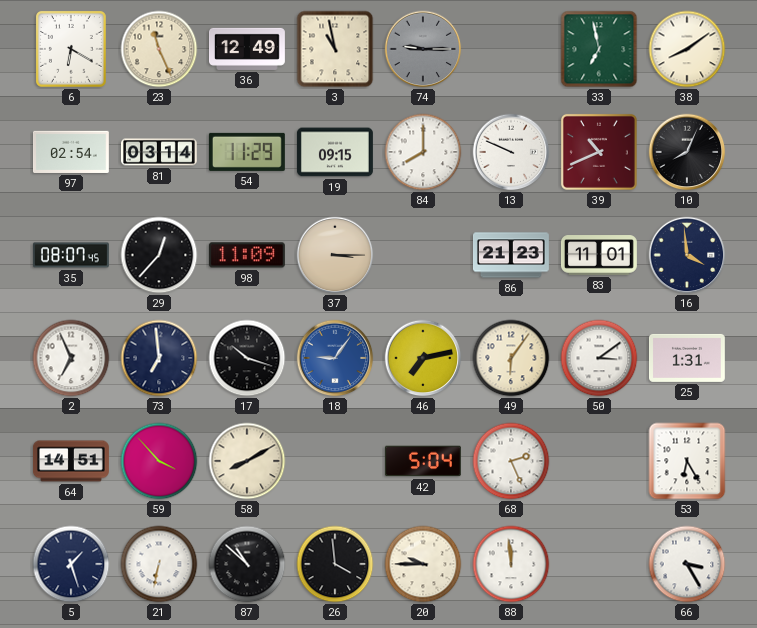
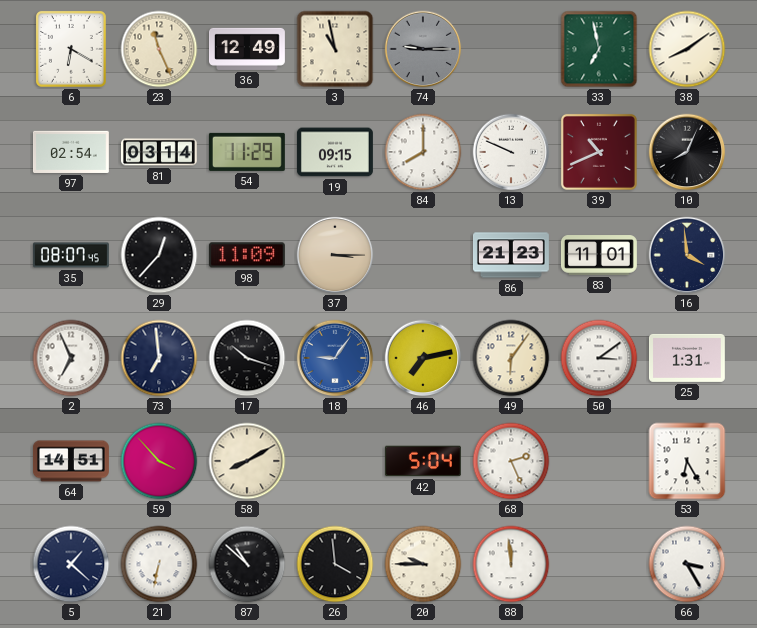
5: 1:27 -> 1:22 (71, 564)
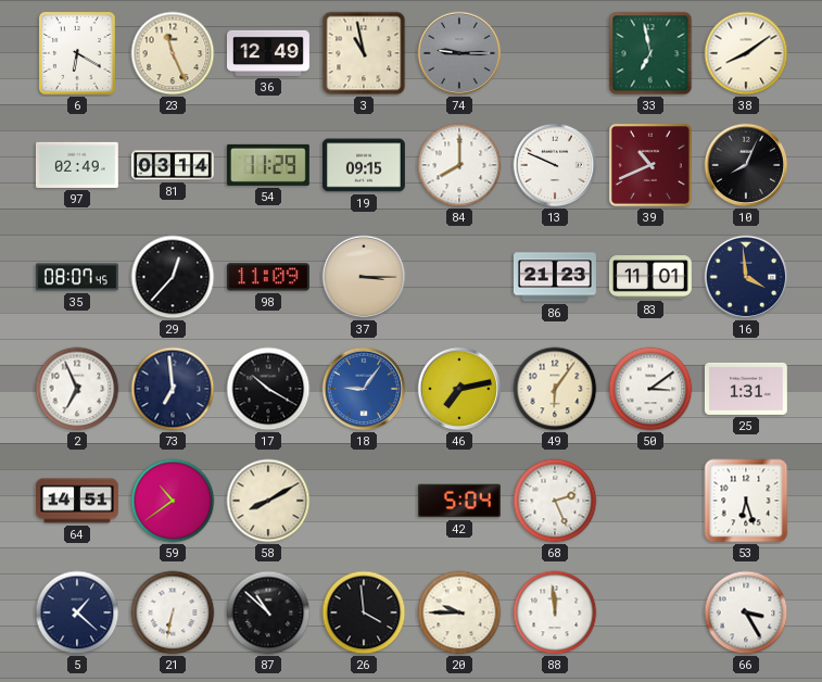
97: 02:54 -> 02:49 (77, 165)
17: 10:18 -> 10:20 (268, 389)
59: 3:53 -> 10:39 (173, 501)
53: 6:25 -> 6:27 (746, 501)
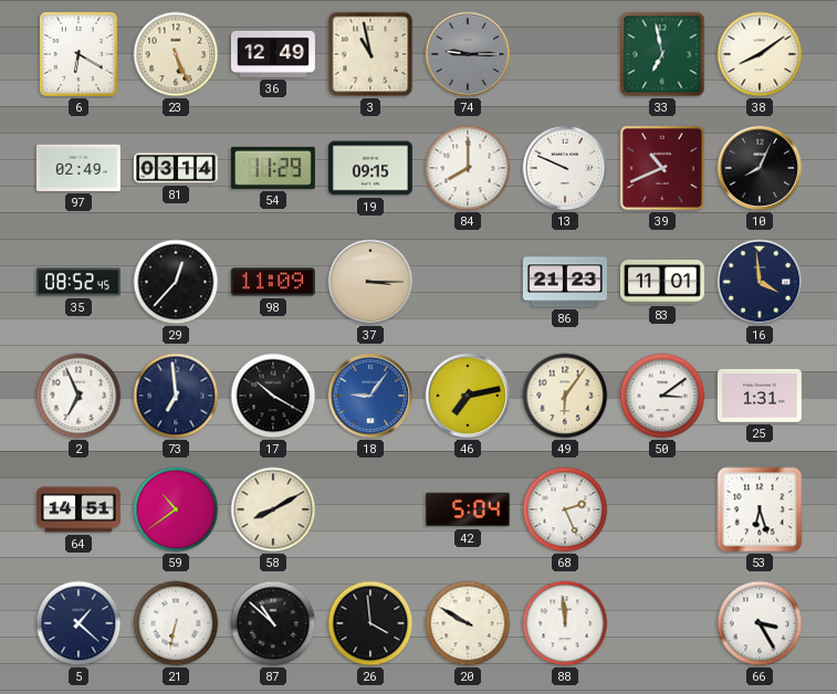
23: 11:26 -> 5:26 (176, 54)
35: 08:07 -> 08:52 (79, 282)
20: 9:45 -> 9:50 (468, 623)
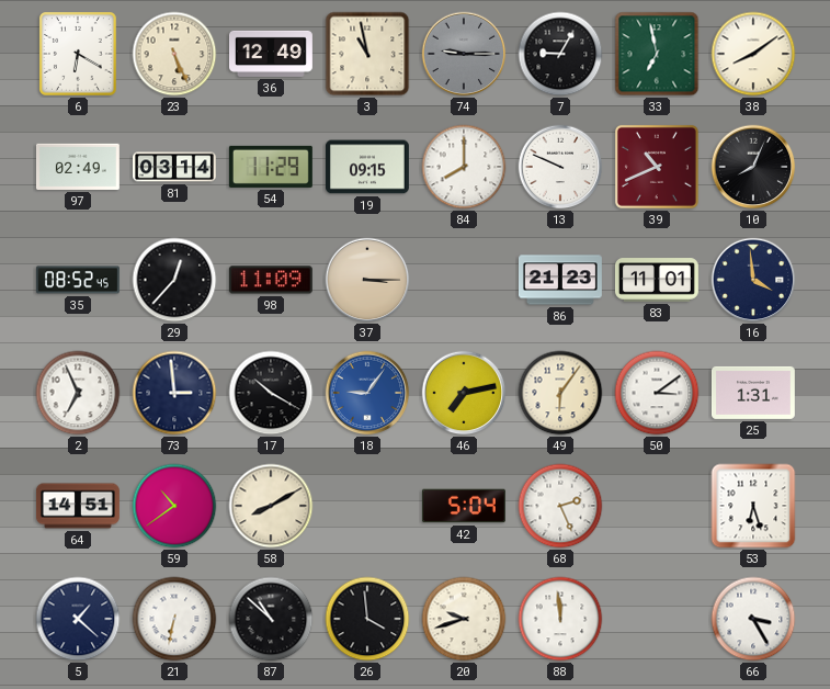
7: none -> 9:05 (560, 54)
73: 6:59 -> 2:59 (174, 393)
20: 9:50 -> 9:42 (464, 619)
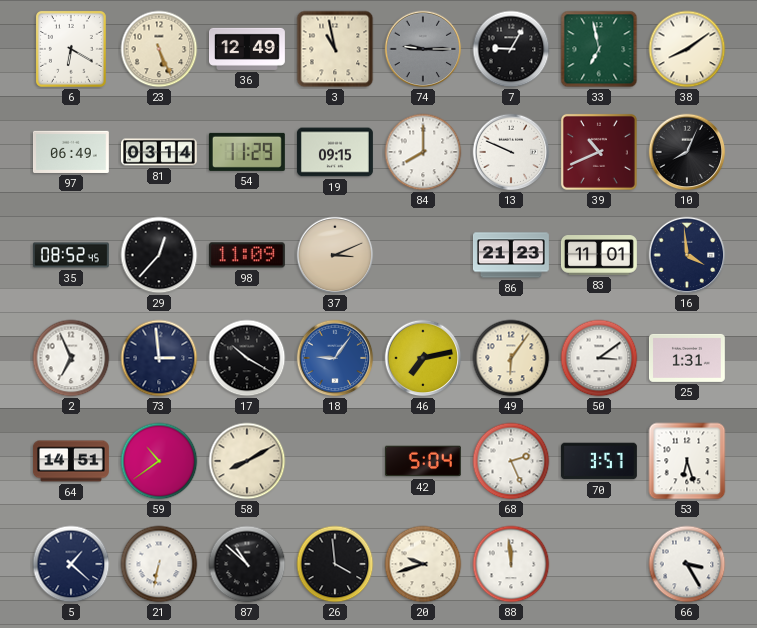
97: 02:49 -> 06:49 (71, 152)
37: 3:15 -> 3:11 (335, 255)
70: none -> 3:57 (599, 461)
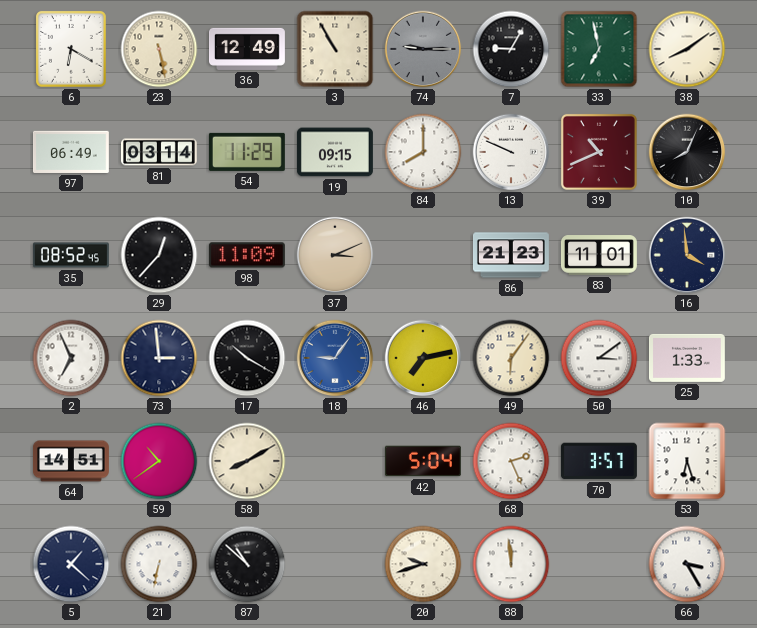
23: 5:26 -> 5:28 (159, 49)
3: 10:58 -> 10:55 (335, 49)
25: 1:31 -> 1:33 (687, 358)
26: 3:59 -> none (335, 564)
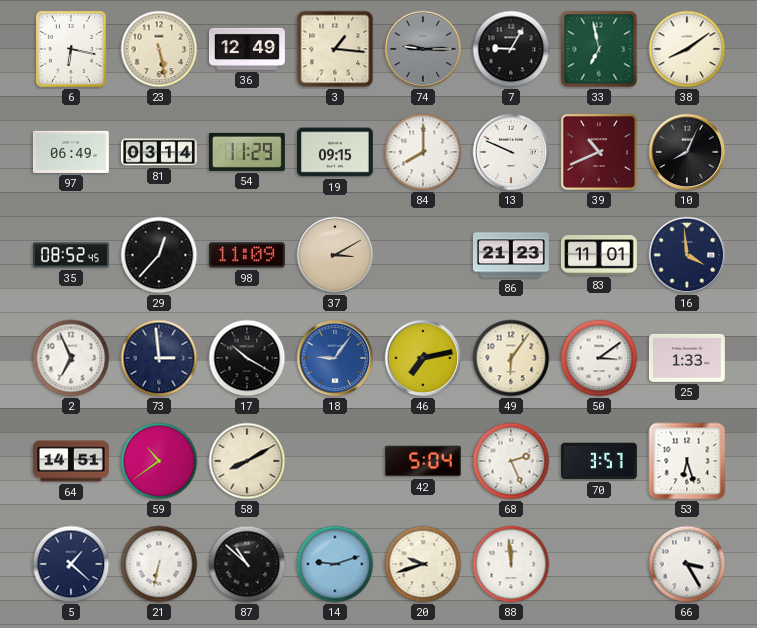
6: 6:20 -> 6:17 (71, 49)
3: 10:55 -> 1:16 (335, 49)
37: 3:11 -> 3:10 (335, 255)
14: none -> 9:12 (335, 564)
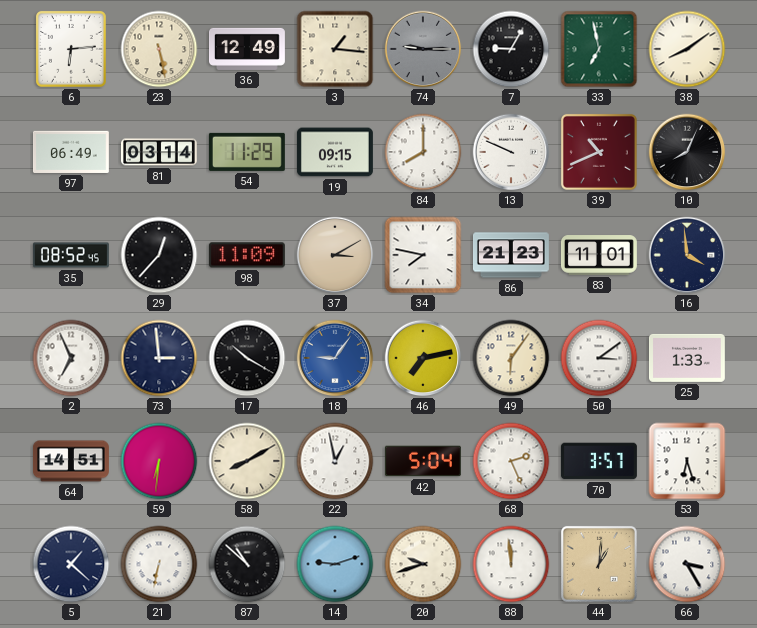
6: 6:17 -> 6:14 (71, 49)
34: none -> 7:47 (423, 255)
59: 10:39 -> 6:31 (159, 461)
22: none -> 12:58 (335, 461)
44: none -> 1:01 (599, 564)
